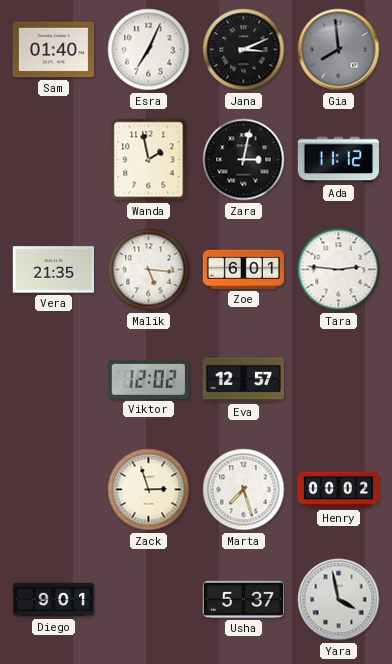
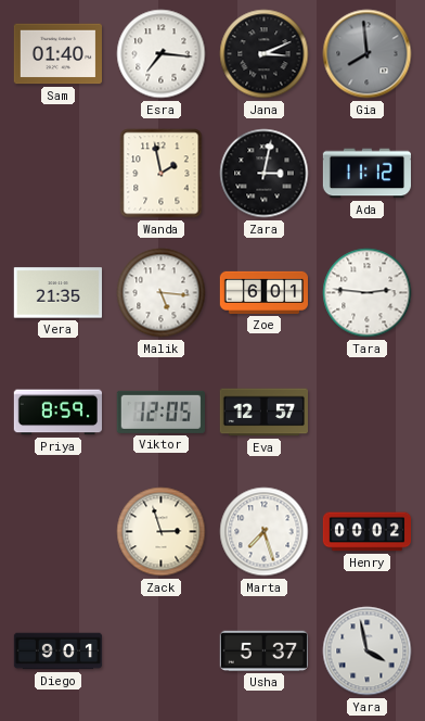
Esra: 7:04 -> 7:16 (162, 54)
Priya: none -> 8:59 (57, 413)
Viktor: 12:02 -> 12:05 (160, 412)
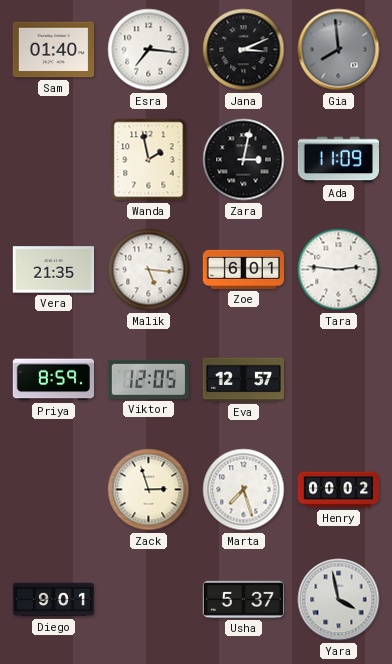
Ada: 11:12 -> 11:09 (338, 160)
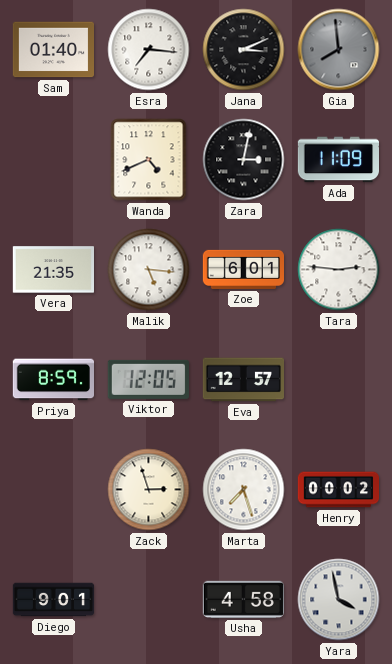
Wanda: 1:58 -> 4:41 (149, 160)
Usha: 5:37 -> 4:58 (243, 599)
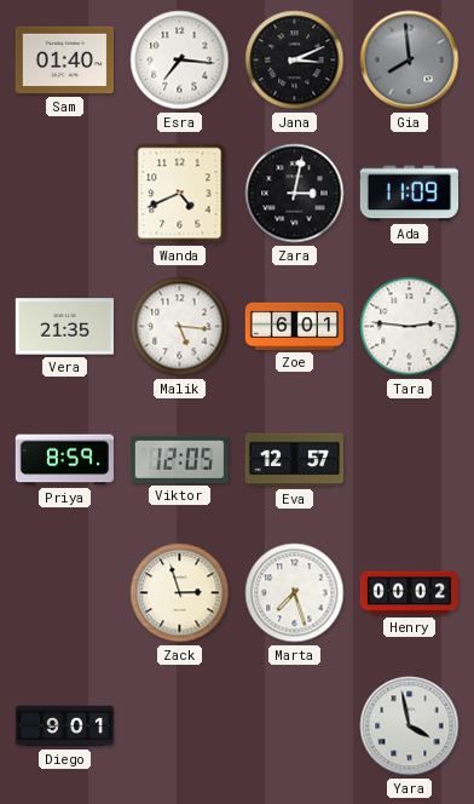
Usha: 4:58 -> none (243, 599)
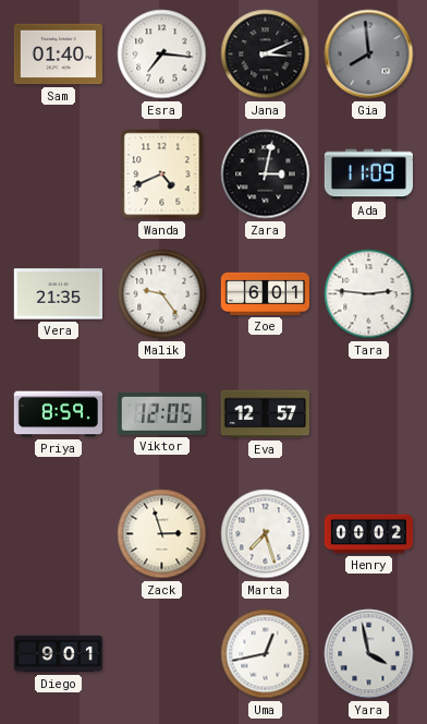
Malik: 5:16 -> 9:24 (162, 294)
Uma: none -> 12:43 (266, 654)
